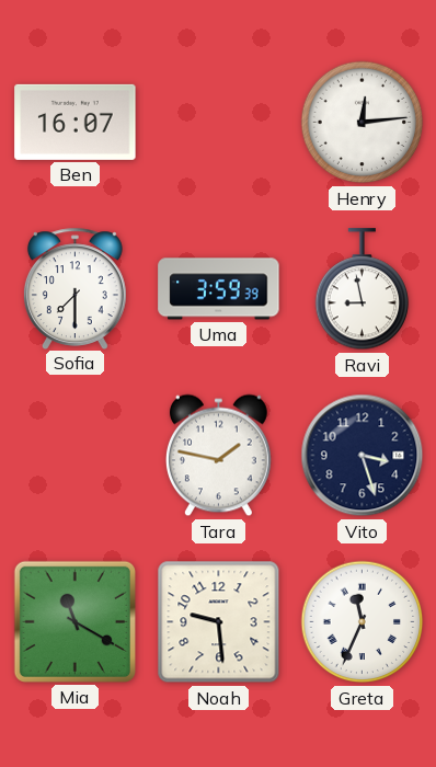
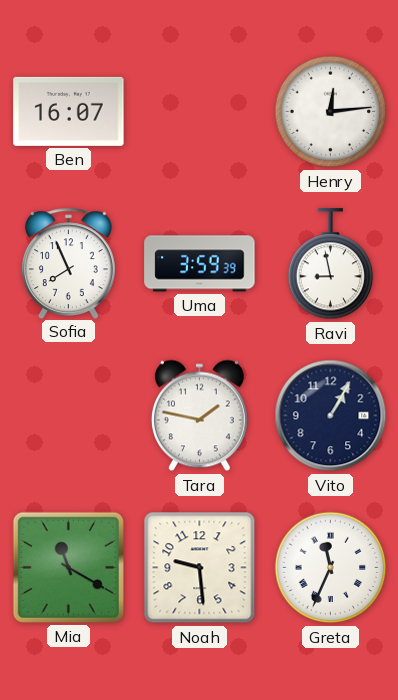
Sofia: 7:30 -> 7:56 (68, 263)
Vito: 3:27 -> 1:05 (331, 416)
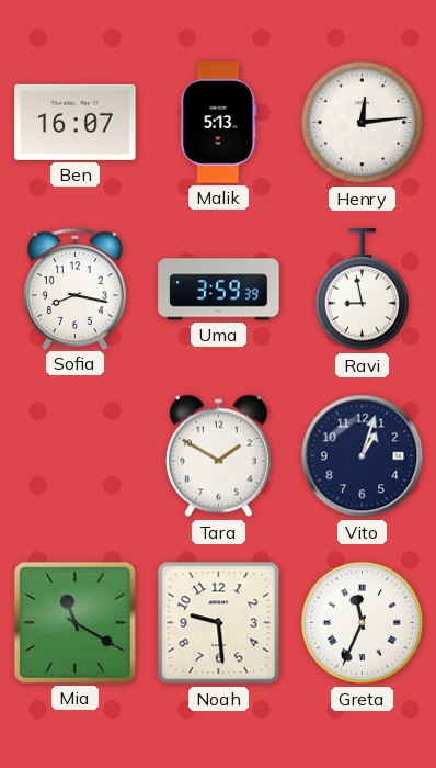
Malik: none -> 5:13 (219, 123)
Sofia: 7:56 -> 8:17 (74, 289)
Tara: 1:47 -> 1:50 (218, 456)
Vito: 1:05 -> 1:03 (363, 456)
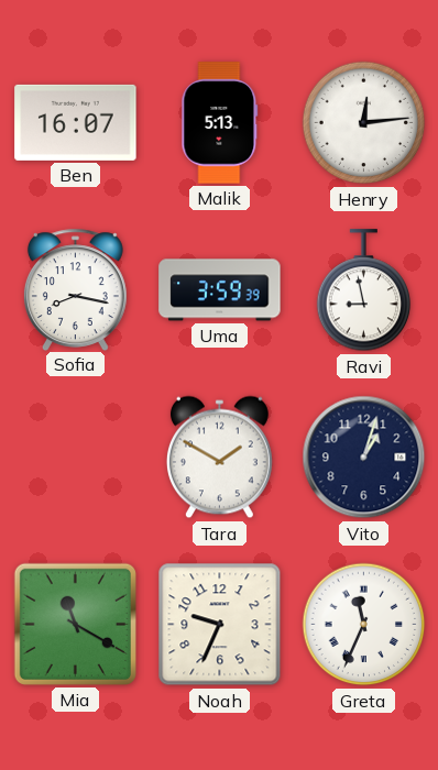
Noah: 9:29 -> 9:34 (220, 625)
